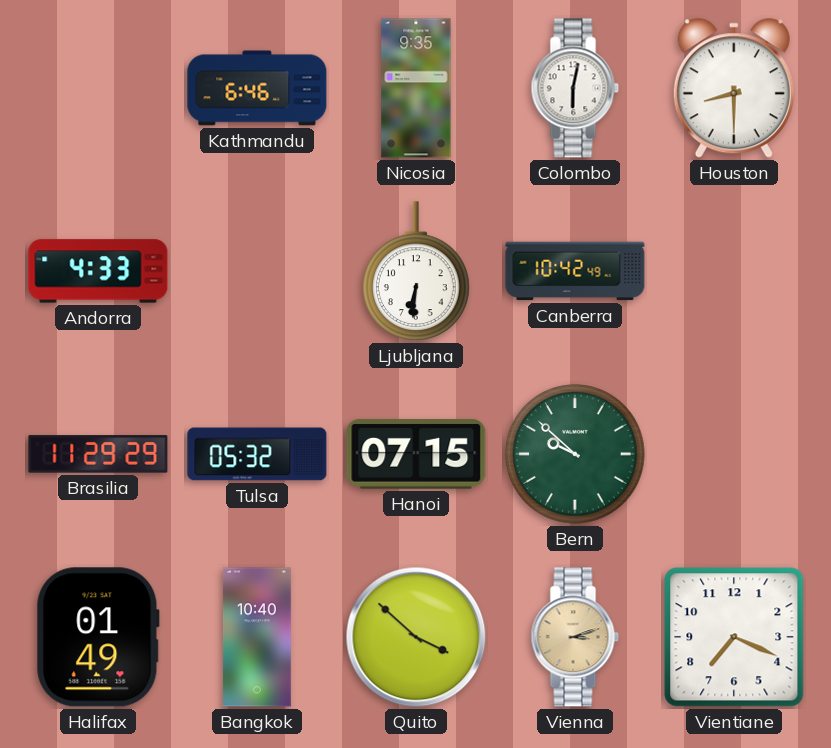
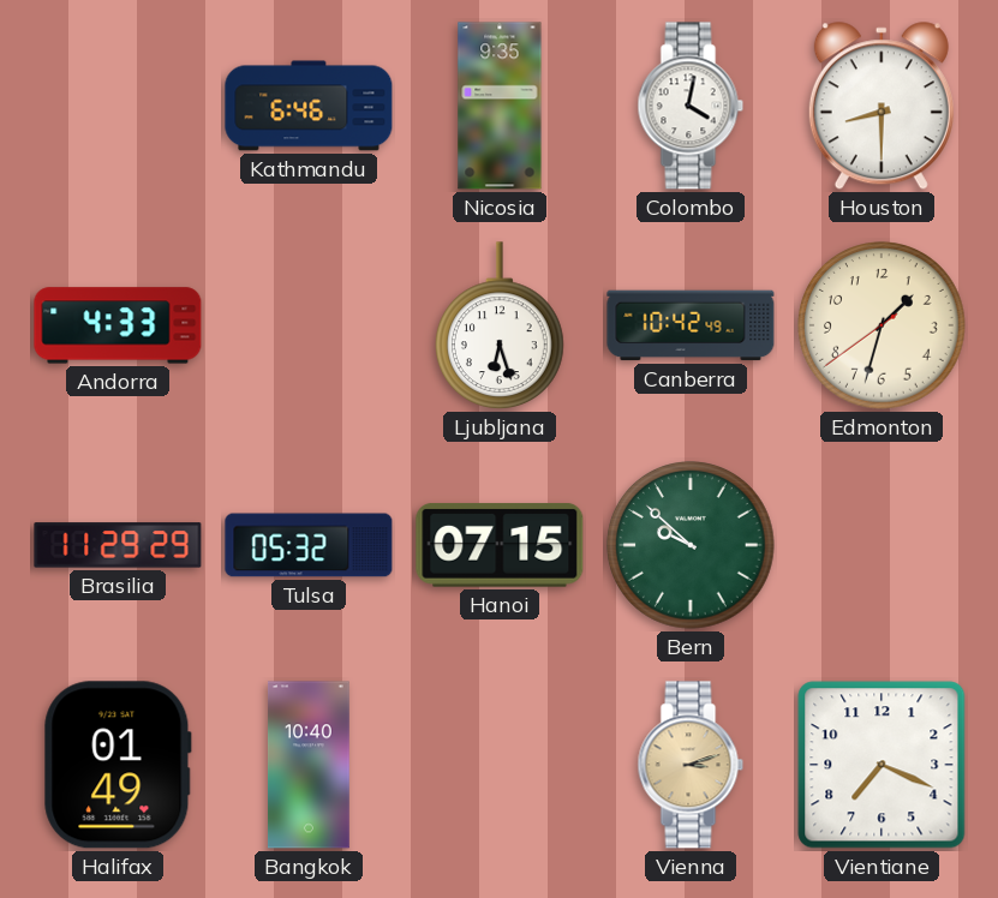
Colombo: 6:02 -> 4:02 (691, 106)
Ljubljana: 6:31 -> 6:27 (501, 327)
Edmonton: none -> 1:32 (882, 325)
Quito: 3:52 -> none (416, 637)
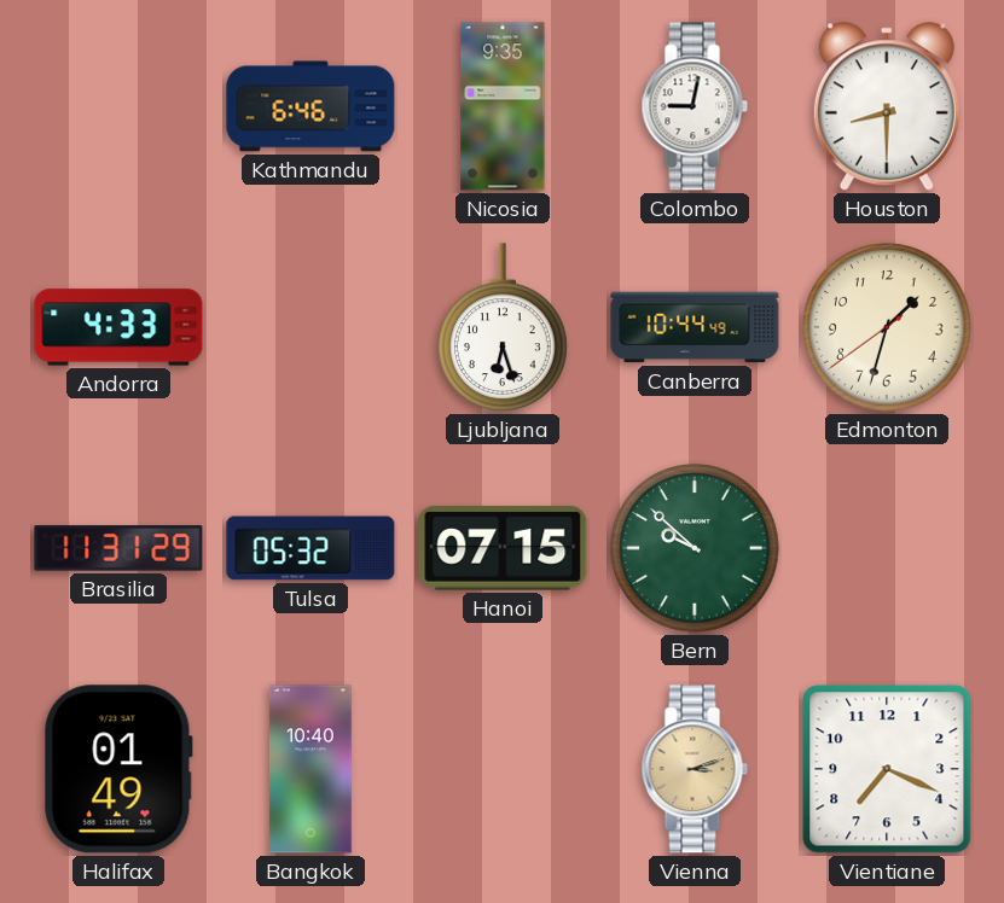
Colombo: 4:02 -> 9:02 (695, 106)
Canberra: 10:42 -> 10:44 (695, 327)
Brasilia: 11:29 -> 11:31 (118, 548)
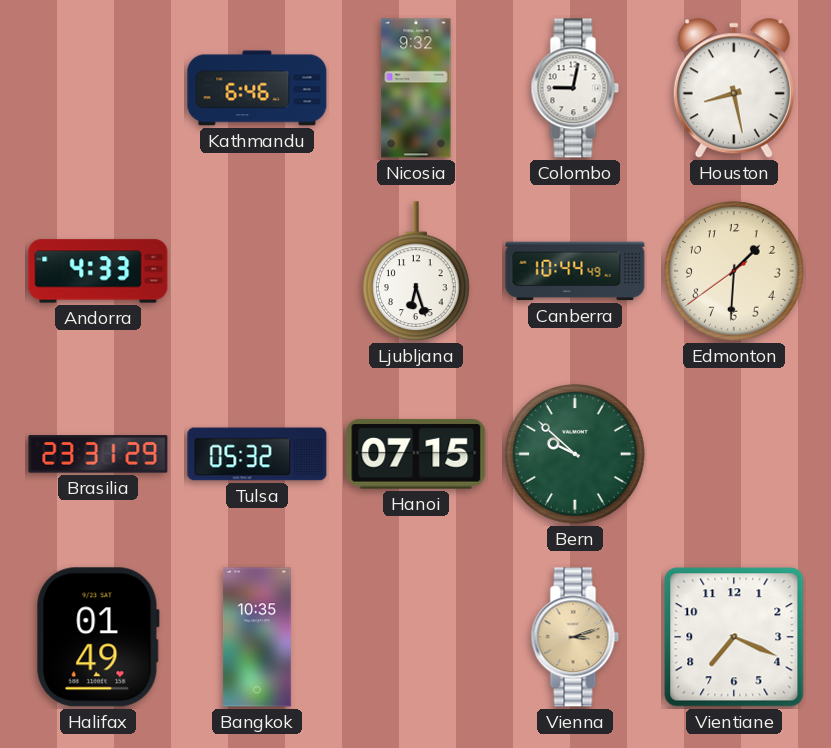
Nicosia: 9:35 -> 9:32 (416, 88)
Houston: 8:30 -> 8:28 (734, 89)
Edmonton: 1:32 -> 1:30 (734, 271)
Brasilia: 11:31 -> 23:31 (98, 454)
Bangkok: 10:40 -> 10:35 (258, 637)
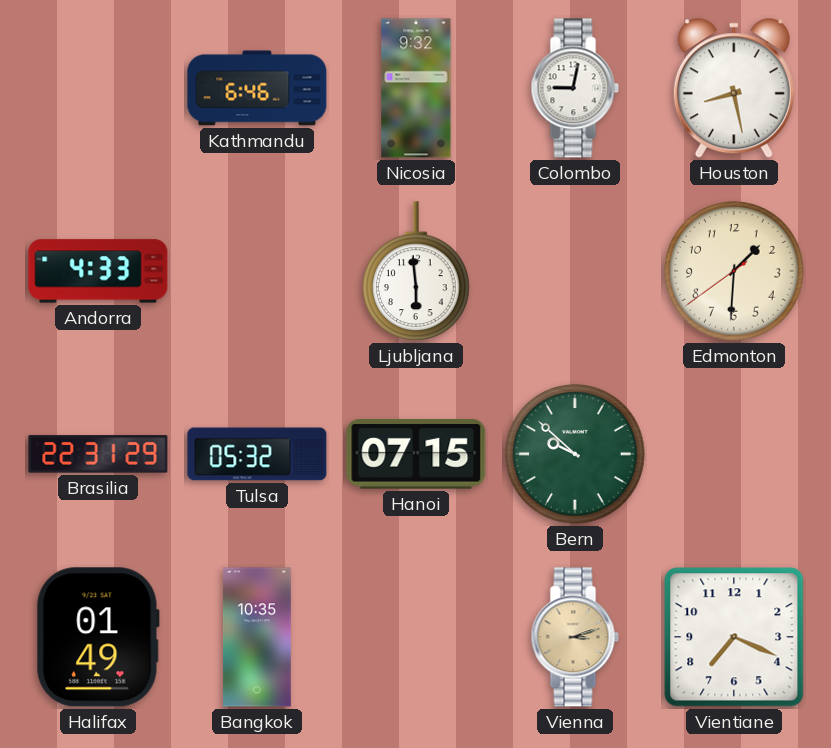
Ljubljana: 6:27 -> 5:59 (417, 272)
Canberra: 10:44 -> none (575, 271)
Brasilia: 23:31 -> 22:31 (98, 454)
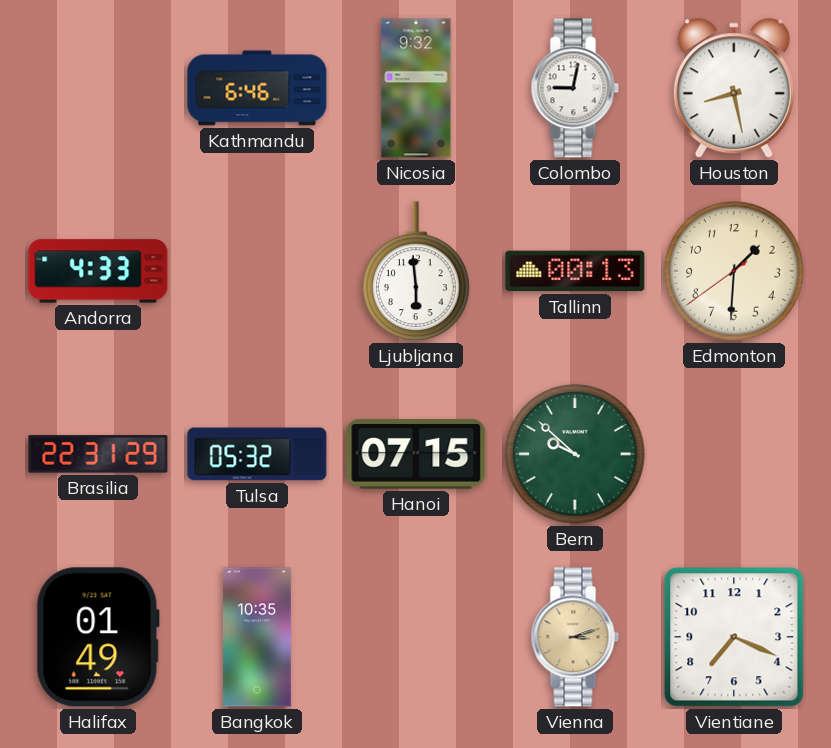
Tallinn: none -> 00:13 (575, 271)
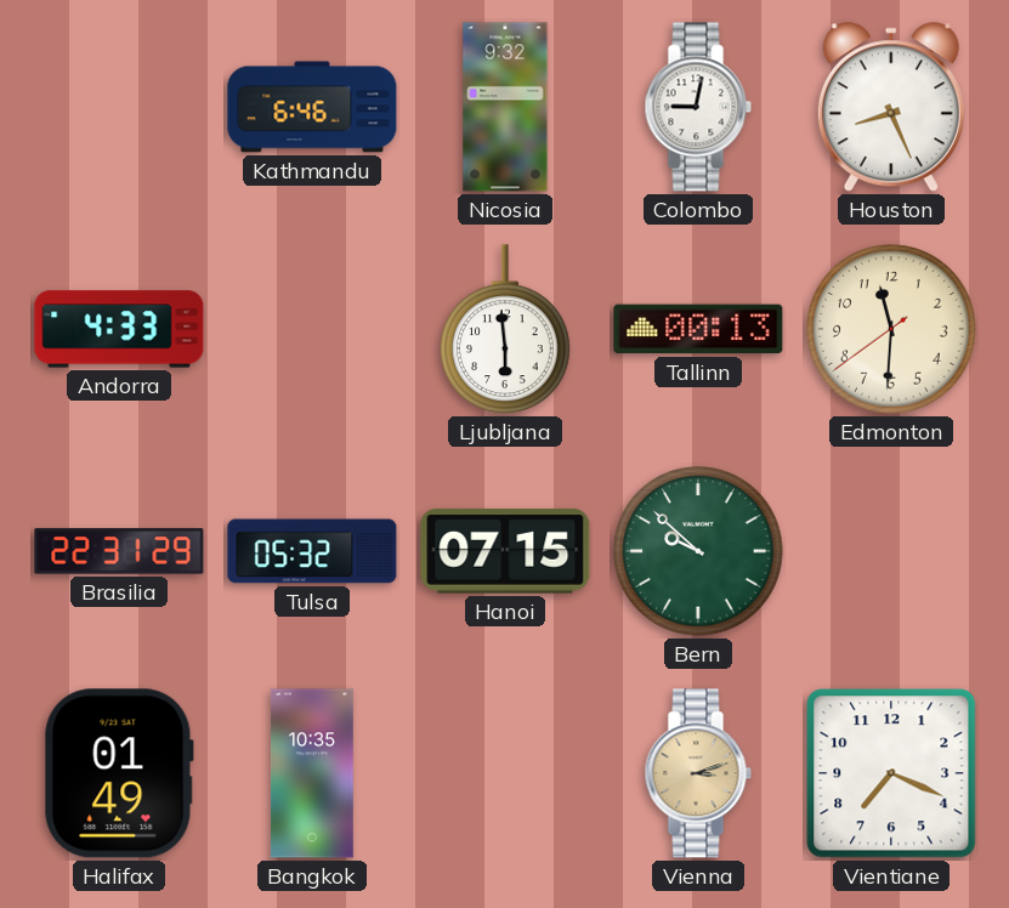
Houston: 8:28 -> 8:26 (891, 108)
Edmonton: 1:30 -> 11:30 (891, 329)
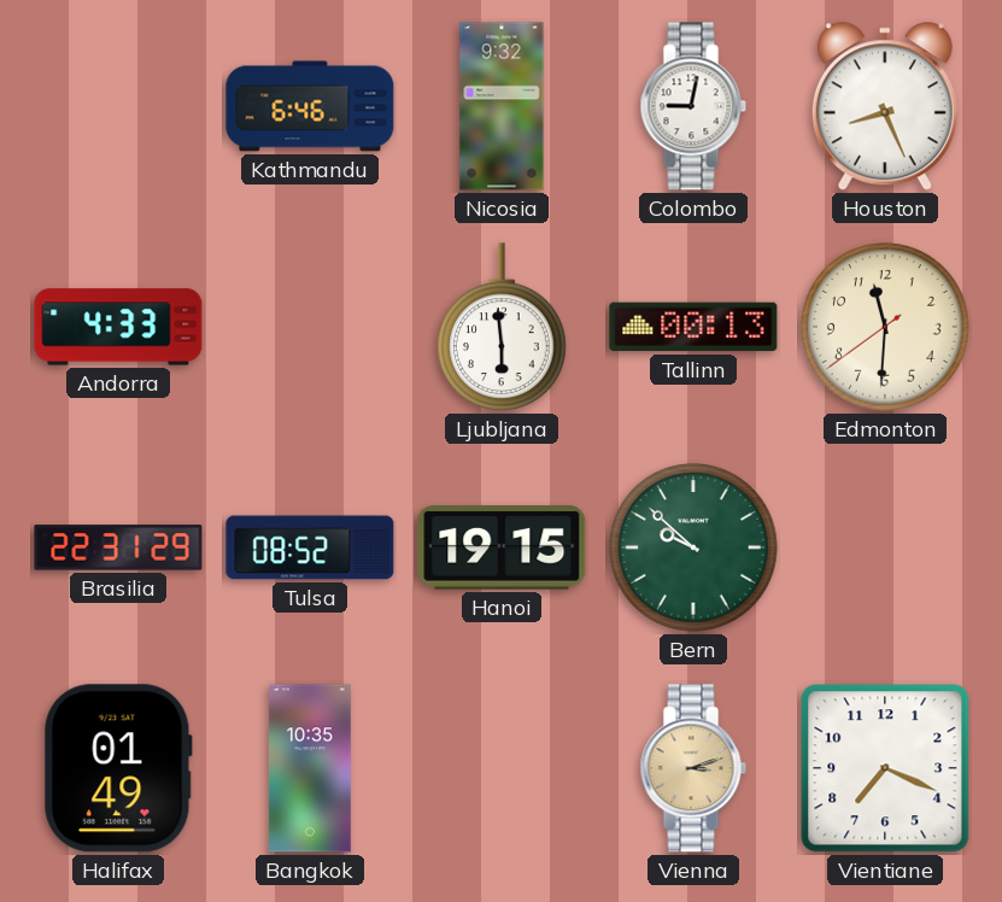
Tulsa: 05:32 -> 08:52 (310, 547)
Hanoi: 07:15 -> 19:15 (502, 549)
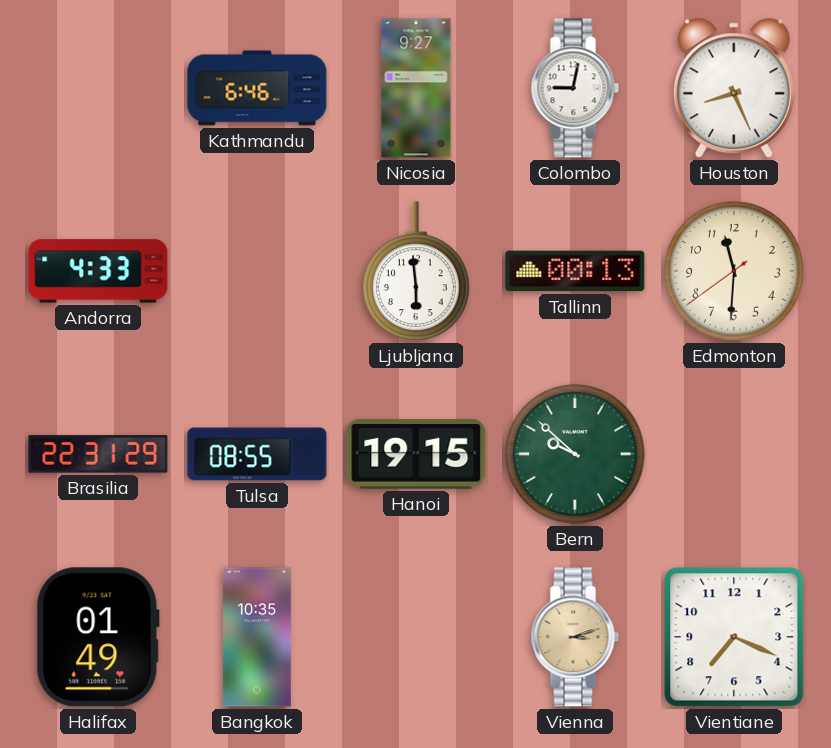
Nicosia: 9:32 -> 9:27 (416, 88)
Tulsa: 08:52 -> 08:55 (257, 454)
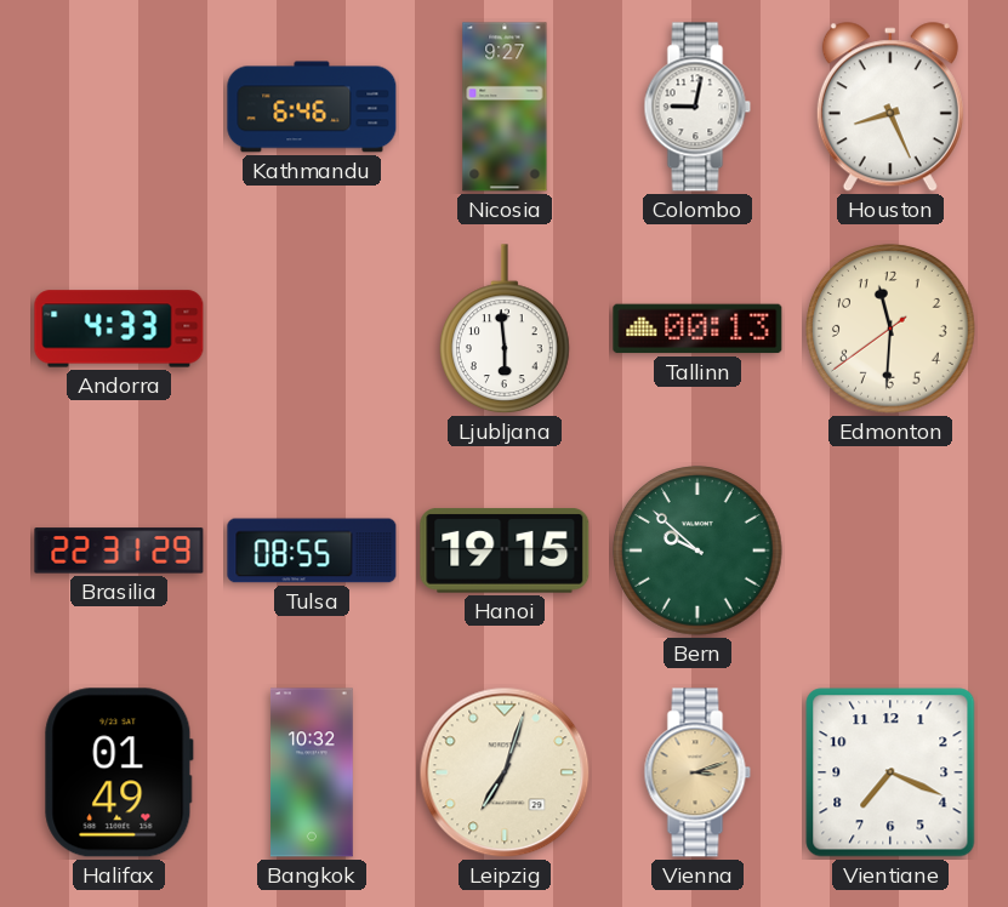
Bangkok: 10:35 -> 10:32 (313, 772)
Leipzig: none -> 7:03 (505, 772)
